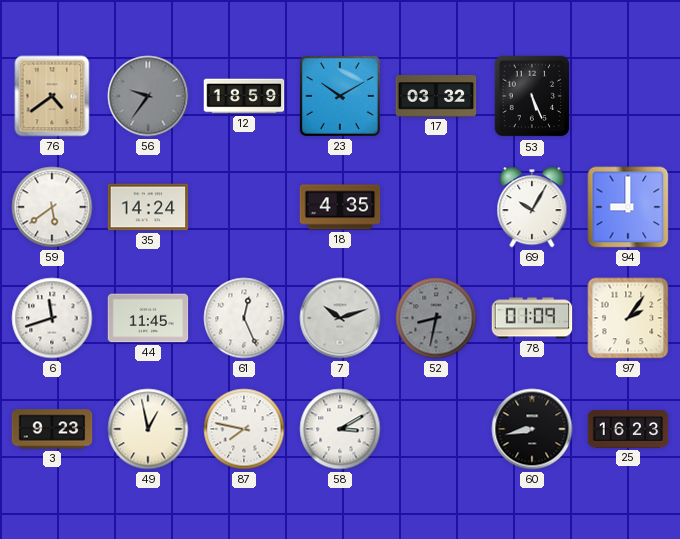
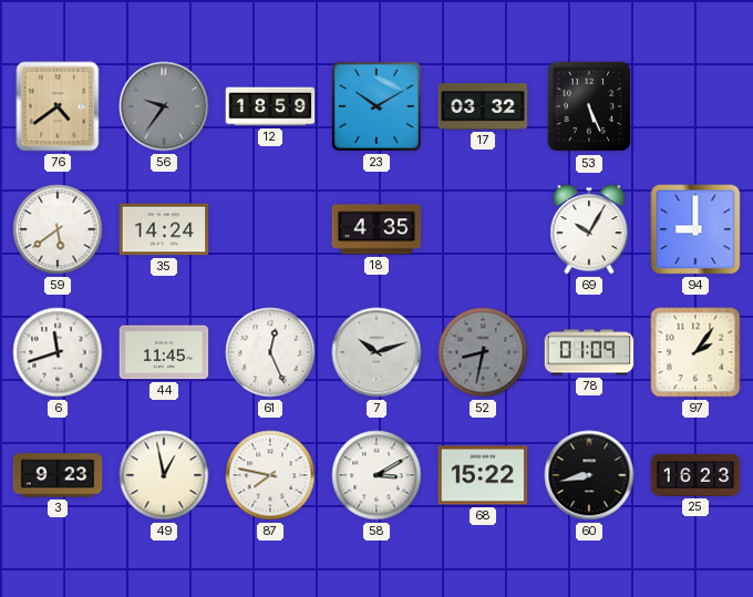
68: none -> 15:22 (483, 475)
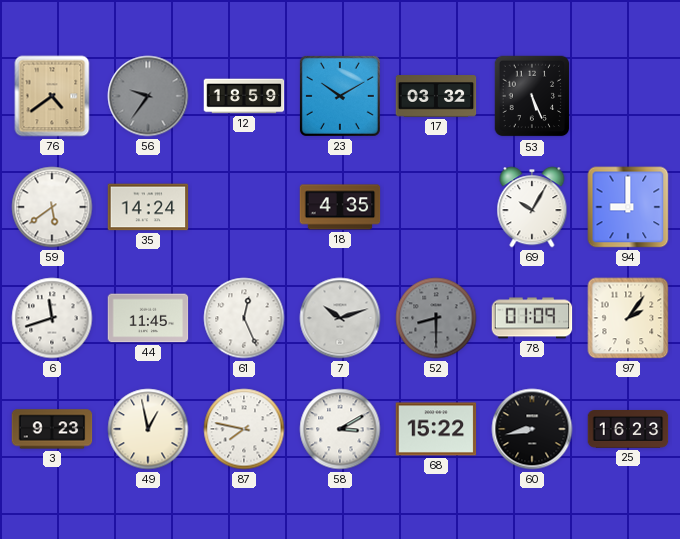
52: 8:32 -> 8:30 (436, 318)
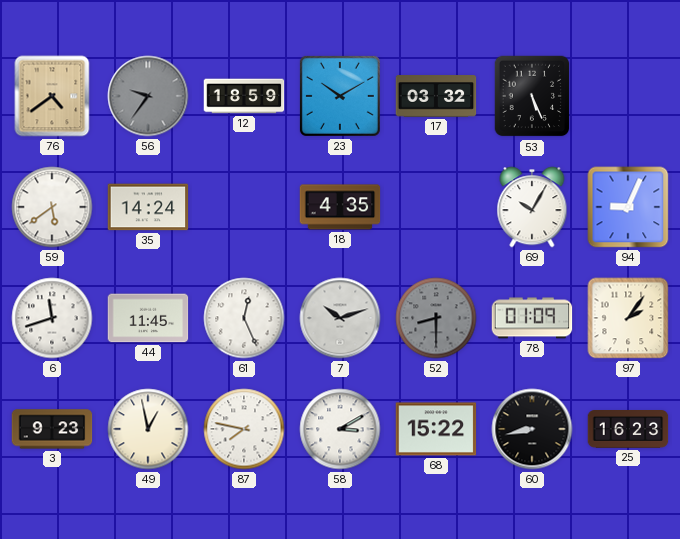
94: 9:00 -> 9:04 (628, 207)
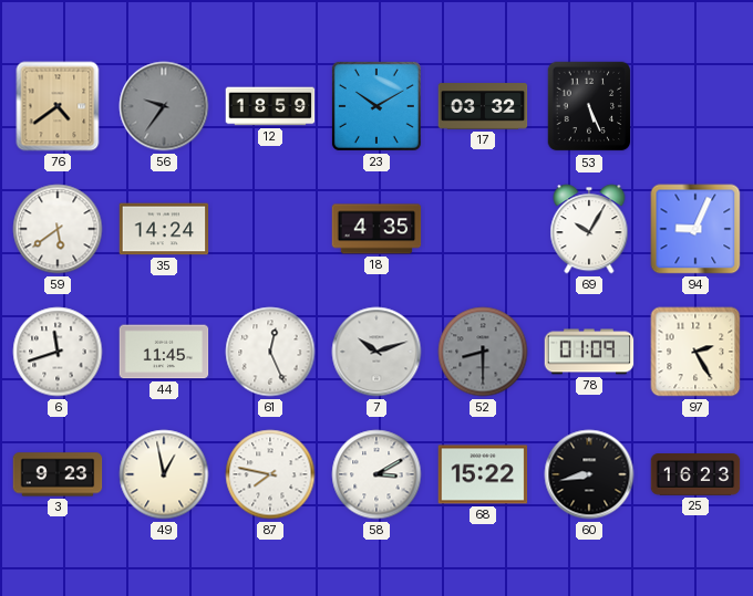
97: 2:06 -> 2:25 (695, 352)
